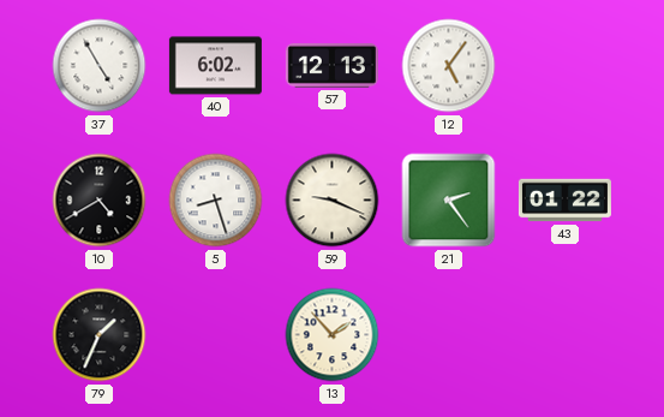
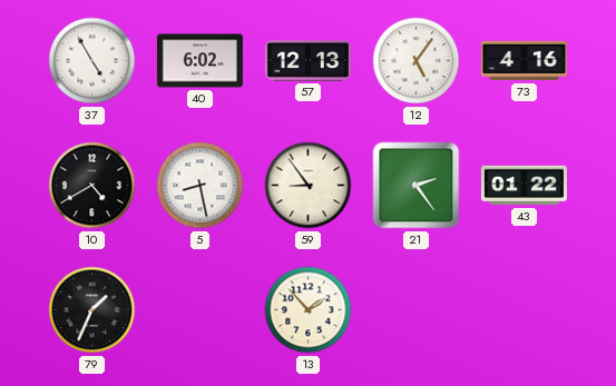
73: none -> 4:16 (524, 61)
5: 8:27 -> 8:28 (201, 186)
59: 9:19 -> 8:54 (309, 186)
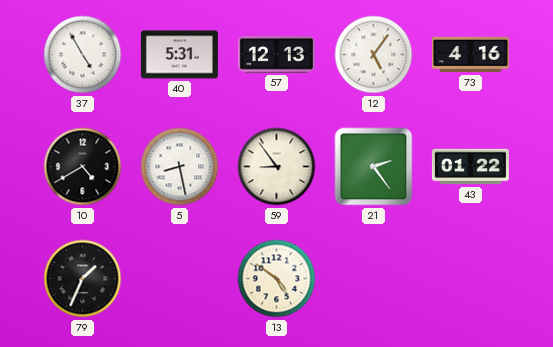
40: 6:02 -> 5:31 (179, 55)
13: 1:53 -> 4:51 (277, 279)
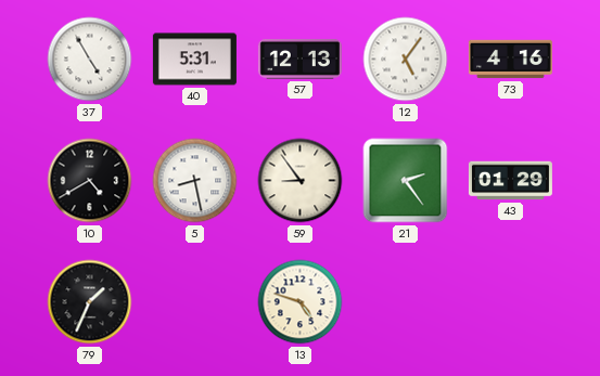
43: 01:22 -> 01:29 (510, 181)
13: 4:51 -> 4:48 (301, 302)
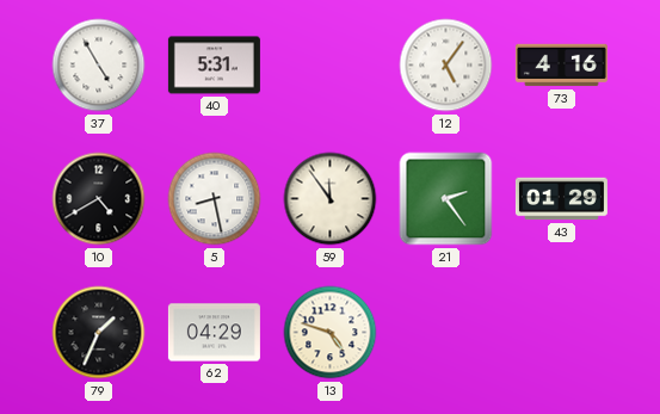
57: 12:13 -> none (299, 59)
59: 8:54 -> 11:54 (331, 199)
62: none -> 04:29 (214, 333)
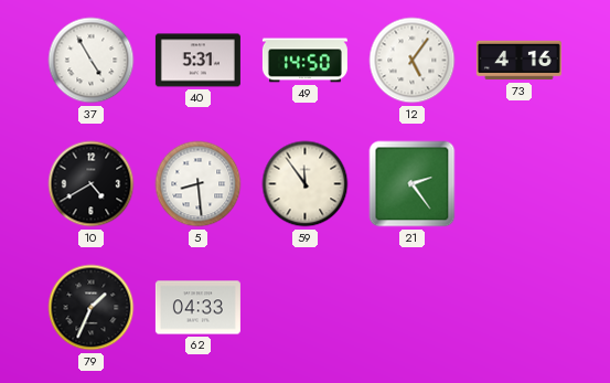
49: none -> 14:50 (304, 61)
5: 8:28 -> 8:29 (199, 184)
43: 01:29 -> none (561, 199)
62: 04:29 -> 04:33 (197, 308)
13: 4:48 -> none (331, 333)
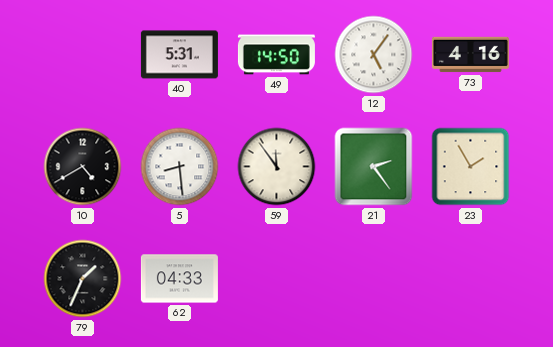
37: 4:55 -> none (92, 61)
23: none -> 1:55 (471, 167)
